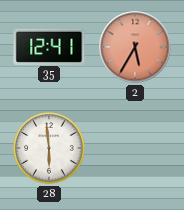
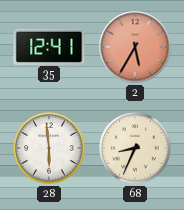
68: none -> 8:34 (135, 148)
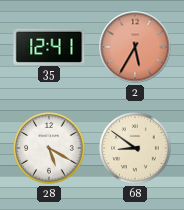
28: 5:59 -> 5:20 (49, 148)
68: 8:34 -> 8:51 (135, 148)
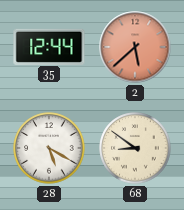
35: 12:41 -> 12:44 (49, 46)
2: 5:35 -> 5:38 (135, 47)
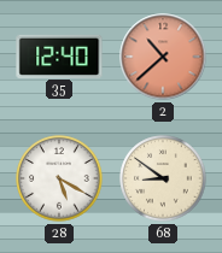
35: 12:44 -> 12:40 (59, 55)
2: 5:38 -> 10:38 (163, 57)
